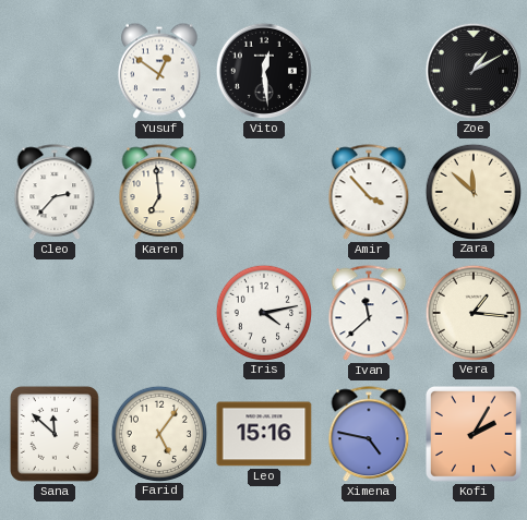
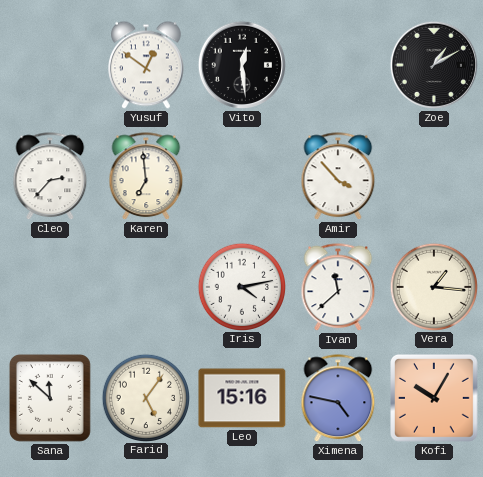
Zara: 11:52 -> none (472, 191)
Kofi: 2:05 -> 10:05 (435, 399)
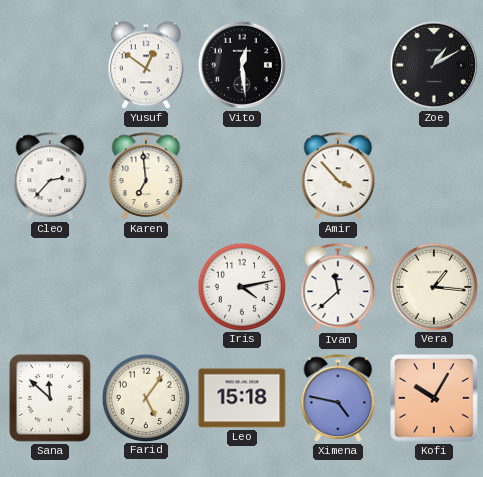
Leo: 15:16 -> 15:18 (242, 398)
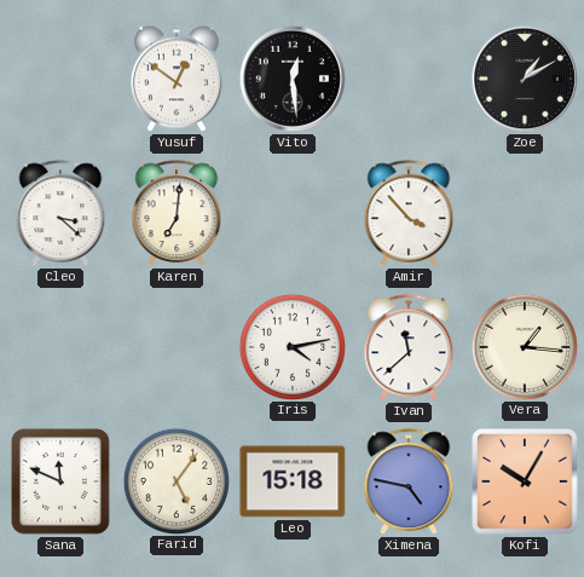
Cleo: 2:37 -> 3:22 (60, 214)
Karen: 6:59 -> 7:01 (177, 214)
Sana: 11:52 -> 11:49 (60, 481)
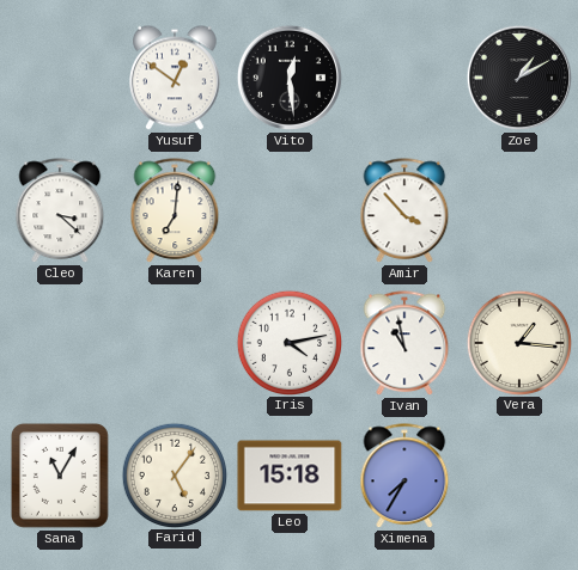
Ivan: 11:38 -> 10:58 (404, 344)
Sana: 11:49 -> 11:05 (60, 476)
Ximena: 4:47 -> 7:35 (404, 477)
Kofi: 10:05 -> none (526, 483)
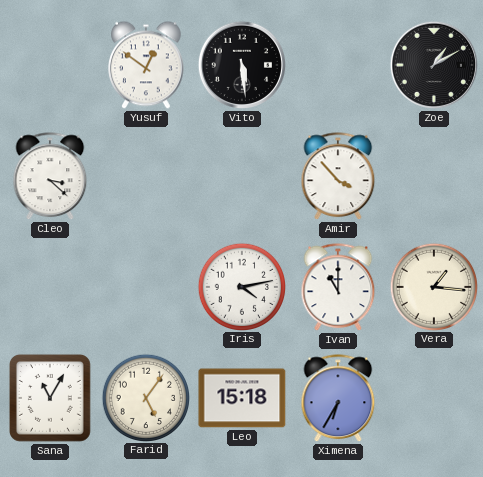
Vito: 12:29 -> 5:29 (242, 65)
Karen: 7:01 -> none (175, 212)
Ivan: 10:58 -> 11:00 (338, 288)
Ximena: 7:35 -> 6:35 (338, 399)
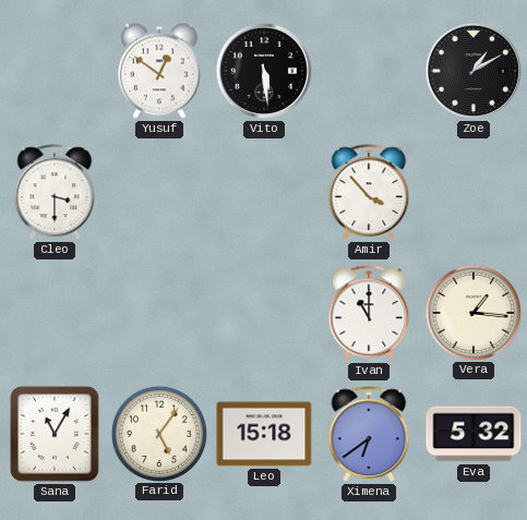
Cleo: 3:22 -> 3:30 (55, 193)
Iris: 4:13 -> none (241, 286)
Ximena: 6:35 -> 6:39 (369, 435)
Eva: none -> 5:32 (474, 434)
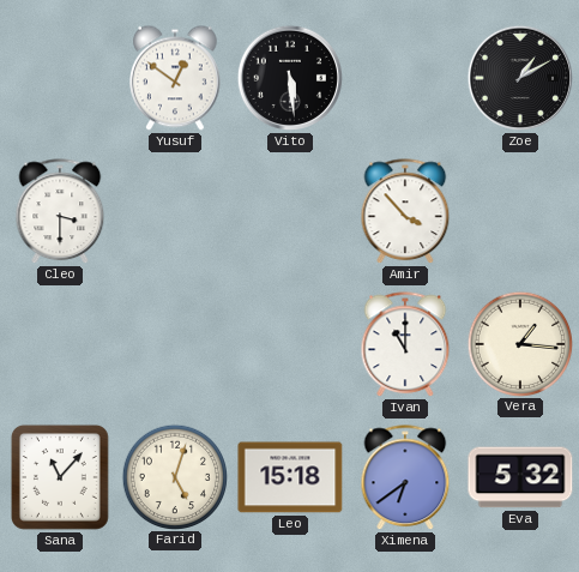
Sana: 11:05 -> 11:07 (60, 477)
Farid: 5:06 -> 5:03 (174, 476)
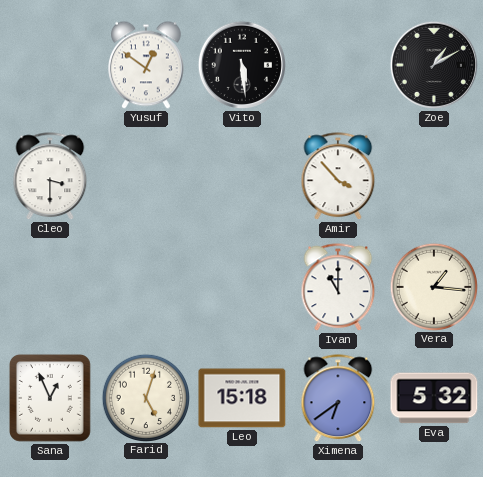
Sana: 11:07 -> 12:56 (50, 398)
